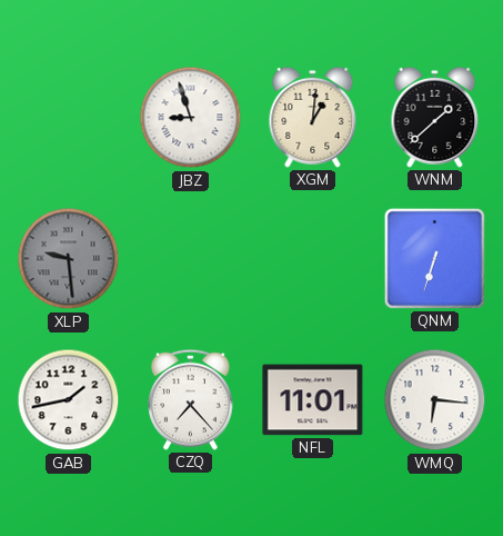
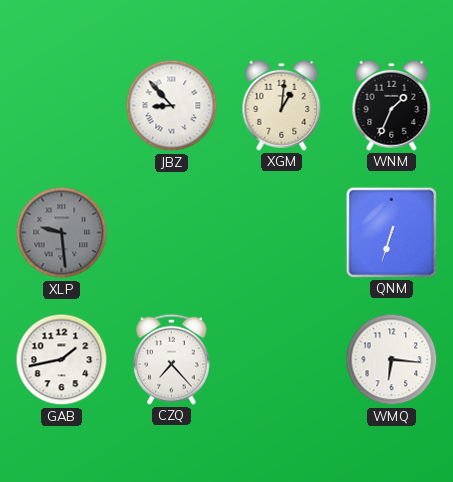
JBZ: 8:57 -> 8:53 (172, 106)
WNM: 1:38 -> 1:34 (392, 105)
NFL: 11:01 -> none (313, 400)
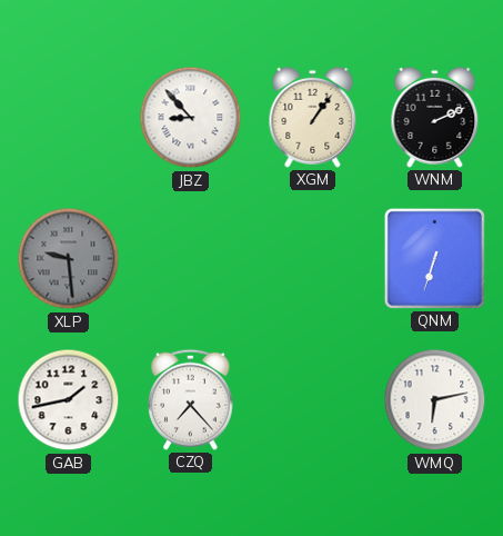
XGM: 1:01 -> 1:06 (313, 117)
WNM: 1:34 -> 2:11 (435, 117)
WMQ: 6:16 -> 6:13 (435, 400)
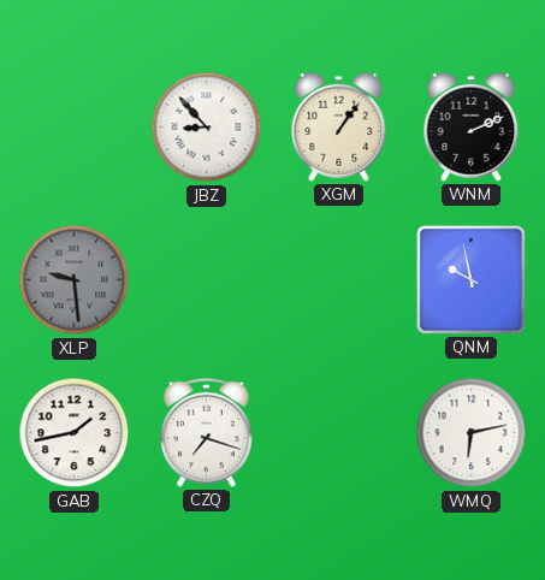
QNM: 6:33 -> 9:58 (470, 279)
CZQ: 7:23 -> 7:18 (207, 432)
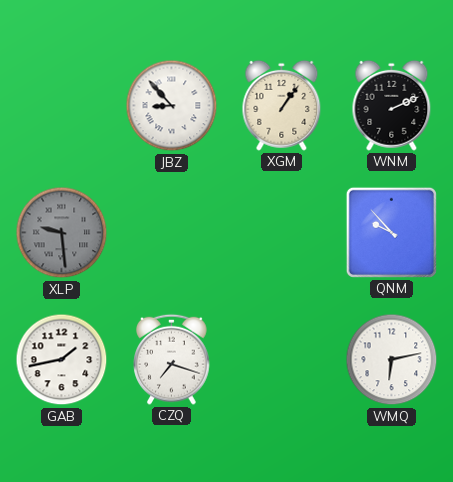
QNM: 9:58 -> 9:53 (391, 232)
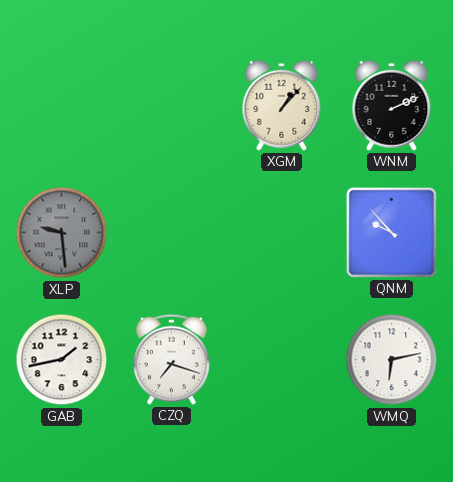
JBZ: 8:53 -> none (172, 106)
XGM: 1:06 -> 1:07 (282, 105)
